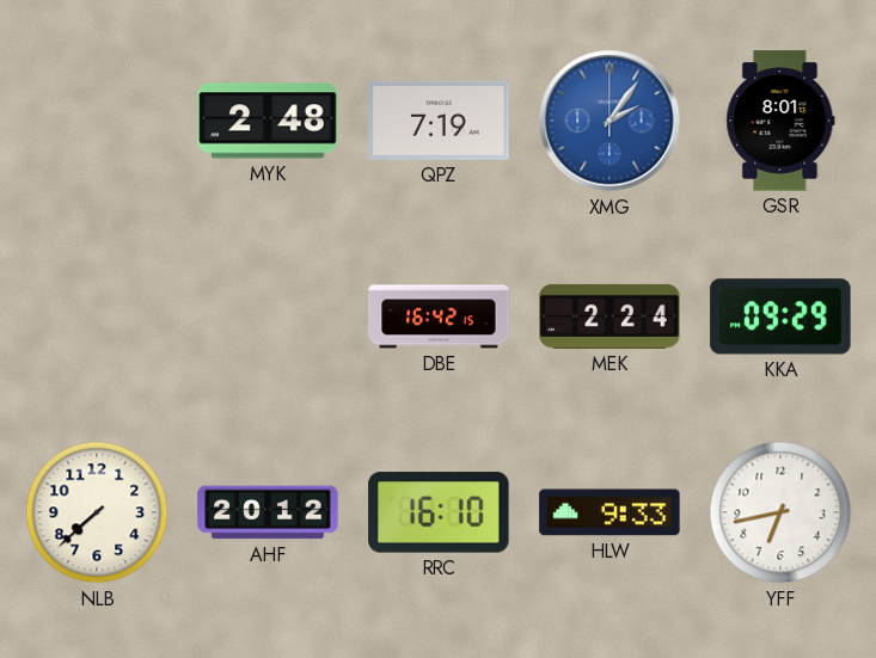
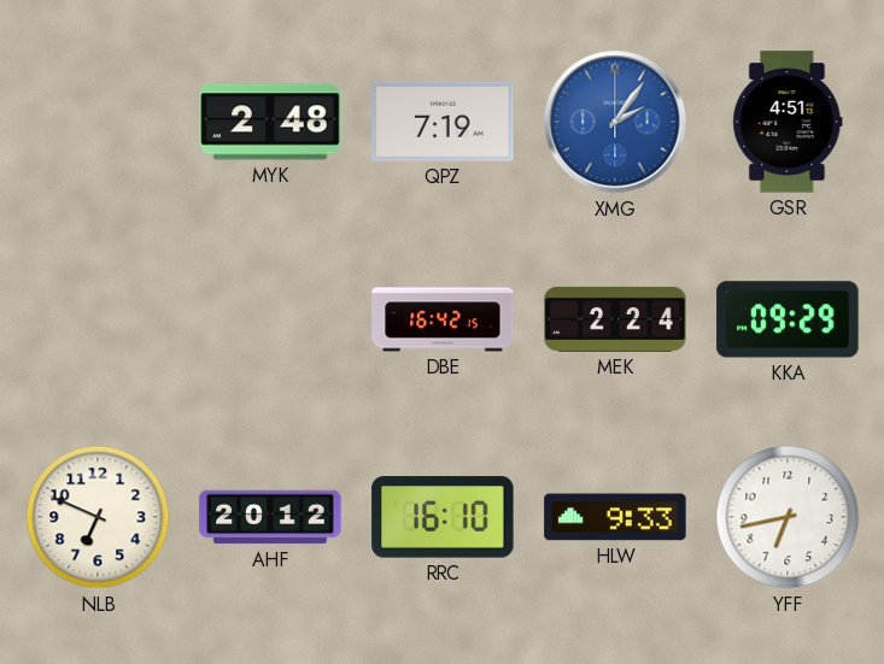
GSR: 8:01 -> 4:51 (788, 122)
NLB: 7:38 -> 6:49 (98, 517)
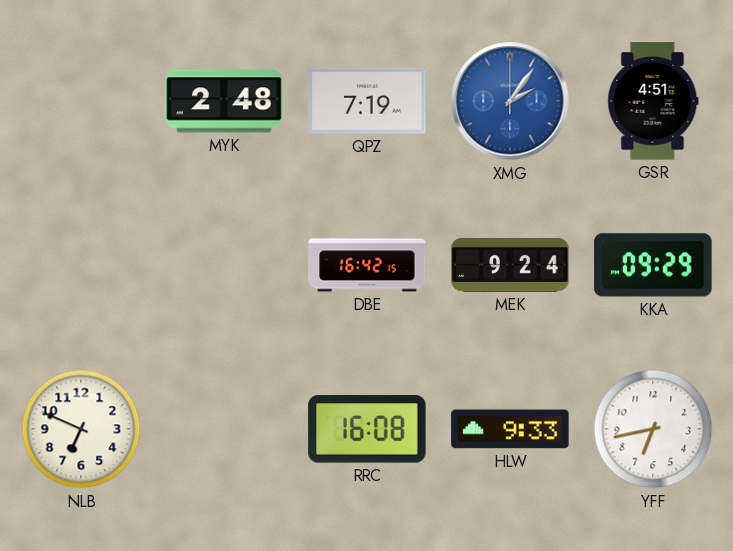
MEK: 2:24 -> 9:24 (510, 265)
AHF: 20:12 -> none (270, 517)
RRC: 16:10 -> 16:08 (367, 429)
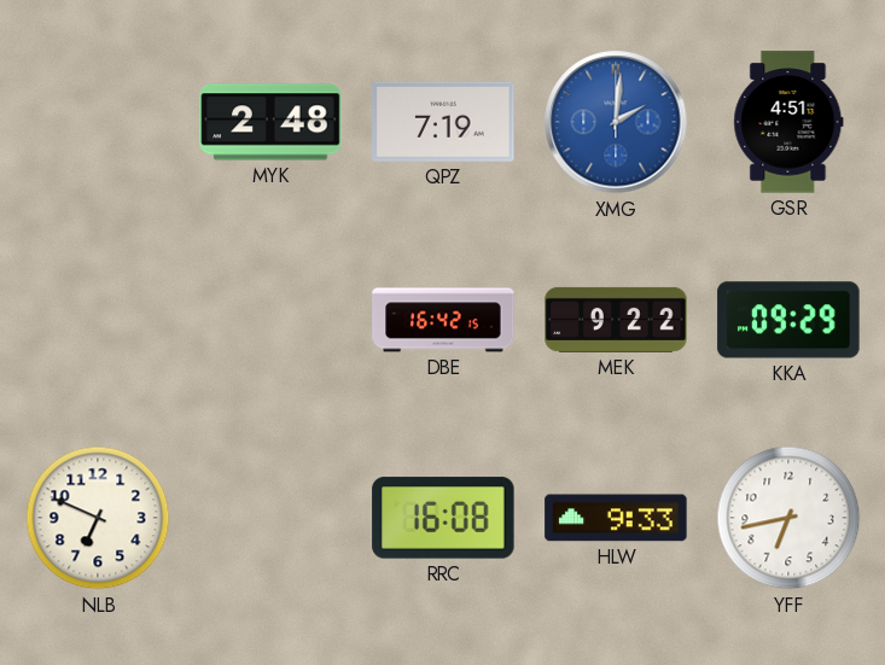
XMG: 2:06 -> 2:01 (616, 122)
MEK: 9:24 -> 9:22 (616, 320)
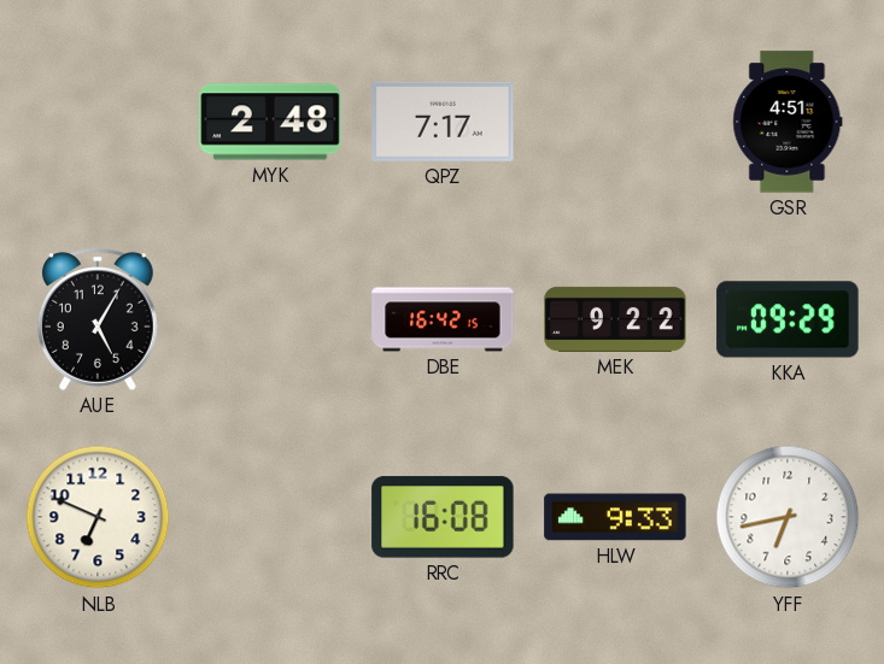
QPZ: 7:19 -> 7:17 (443, 122)
XMG: 2:01 -> none (616, 122)
AUE: none -> 5:05 (98, 319)
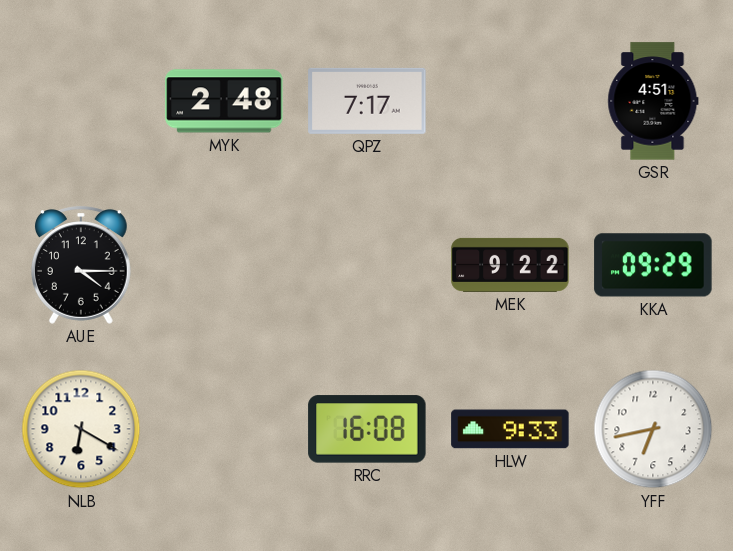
AUE: 5:05 -> 4:15 (81, 265)
DBE: 16:42 -> none (443, 319)
NLB: 6:49 -> 6:20 (81, 429)
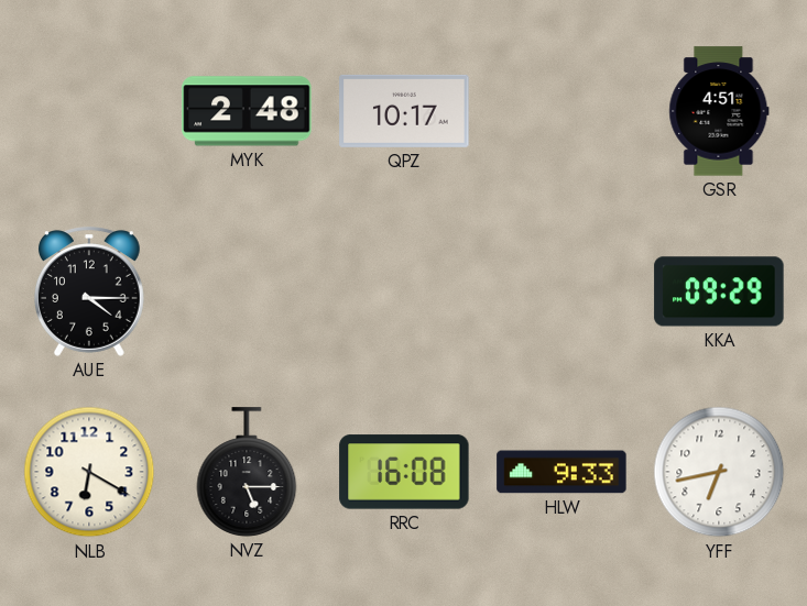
QPZ: 7:17 -> 10:17 (404, 111)
MEK: 9:22 -> none (510, 265)
NVZ: none -> 5:15 (247, 472)
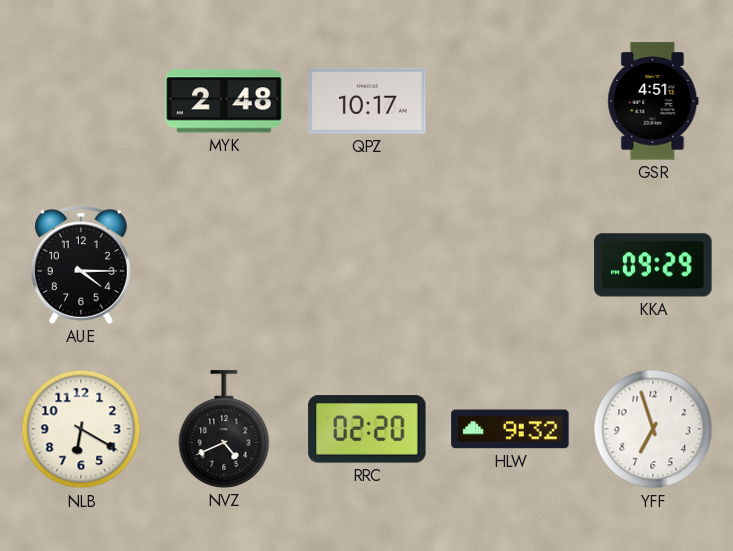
NVZ: 5:15 -> 4:41 (224, 429)
RRC: 16:08 -> 02:20 (367, 429)
HLW: 9:33 -> 9:32 (510, 429)
YFF: 6:43 -> 6:57 (653, 429)
